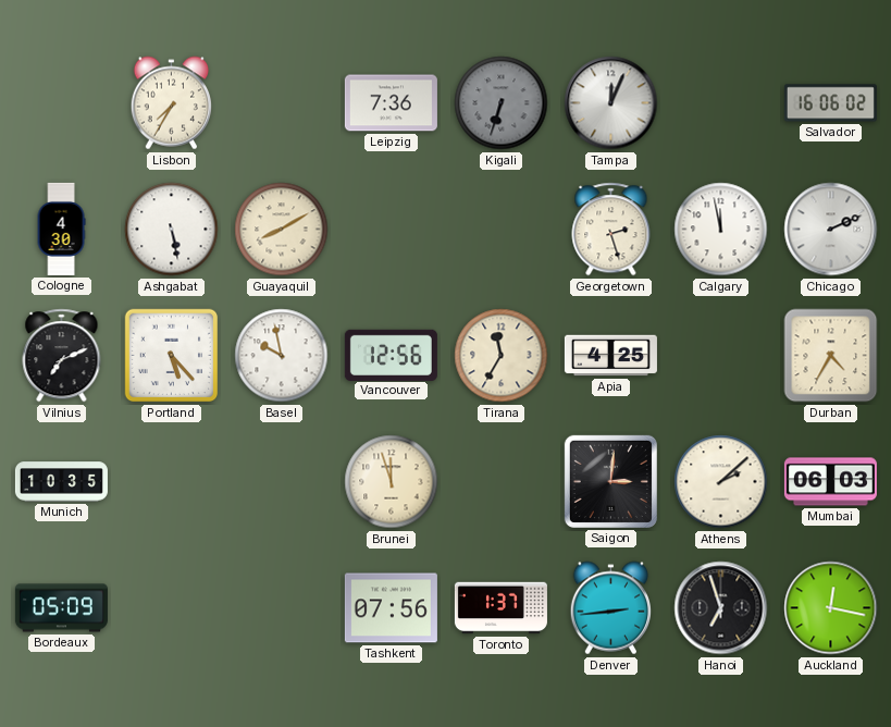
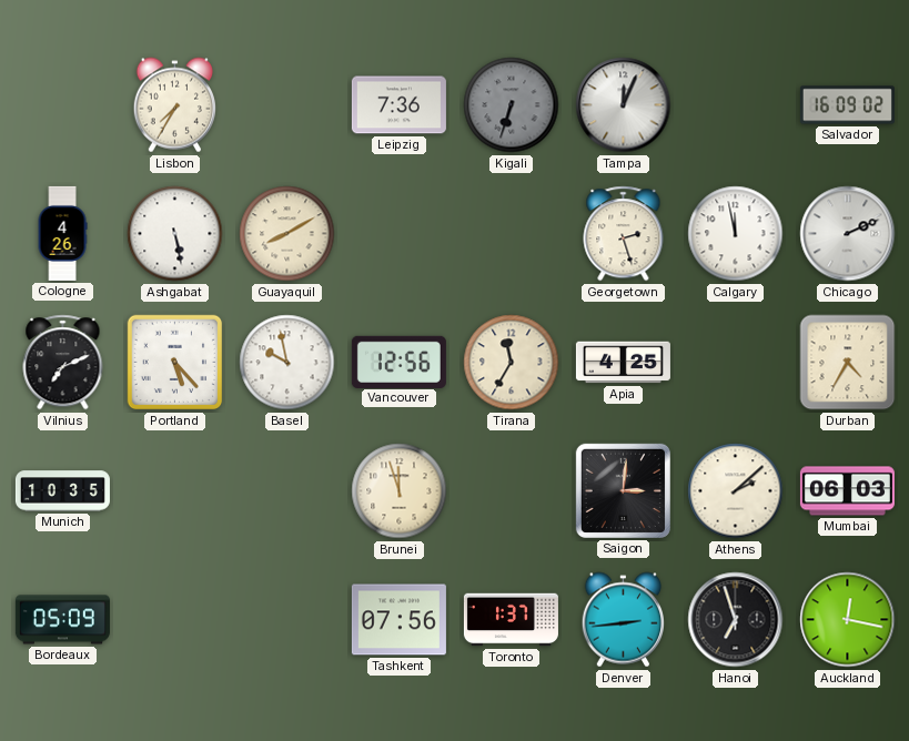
Salvador: 16:06 -> 16:09 (847, 105)
Cologne: 4:30 -> 4:26 (62, 233)
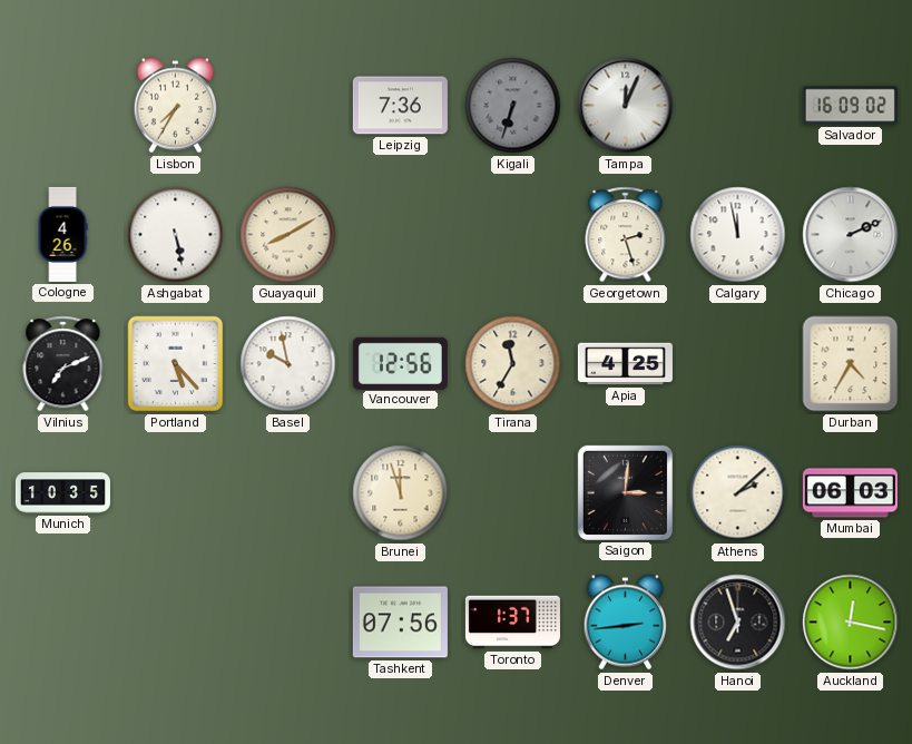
Bordeaux: 05:09 -> none (62, 620)
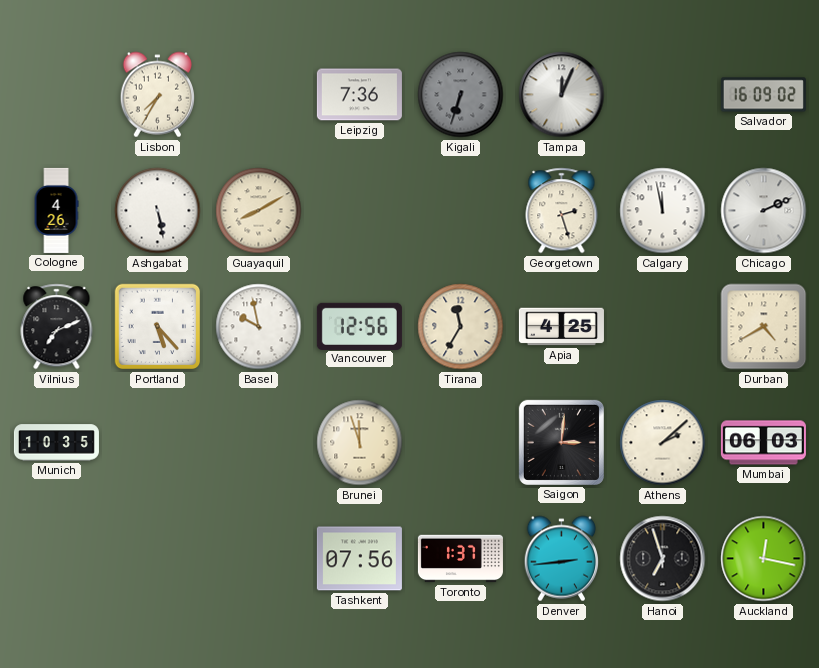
Durban: 4:35 -> 4:40 (764, 327)
